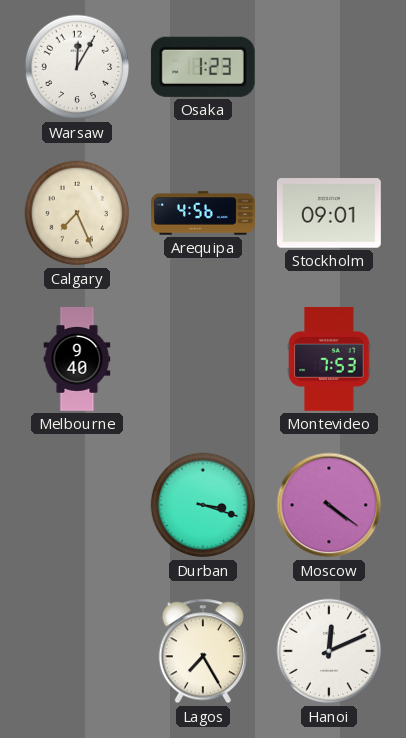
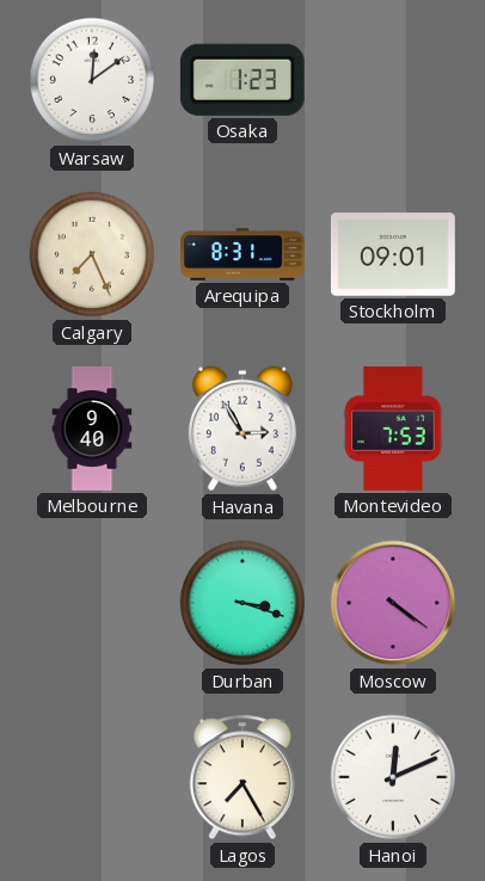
Warsaw: 12:05 -> 12:09 (92, 80)
Arequipa: 4:56 -> 8:31 (244, 254)
Havana: none -> 2:55 (242, 429)
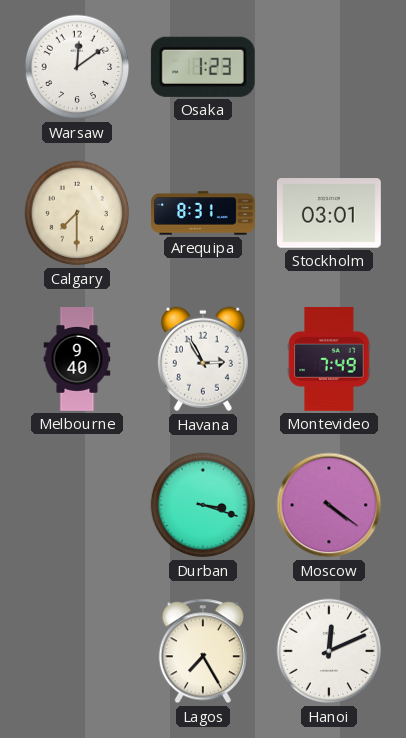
Calgary: 7:26 -> 7:30 (77, 213)
Stockholm: 09:01 -> 03:01 (329, 213)
Montevideo: 7:53 -> 7:49 (329, 359)
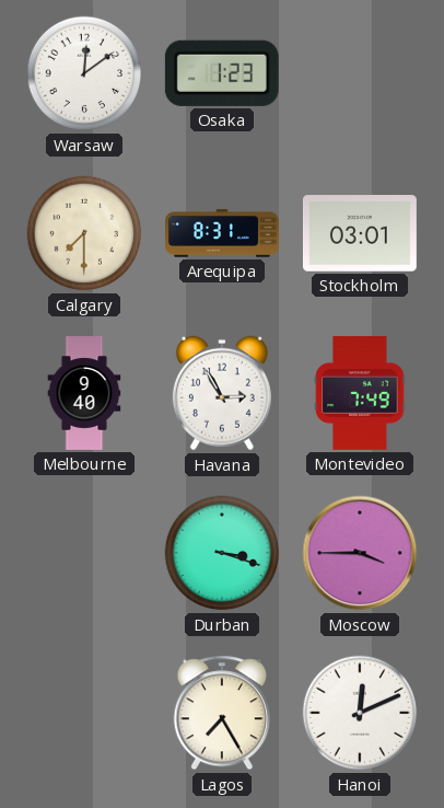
Moscow: 4:21 -> 3:45 (360, 553)
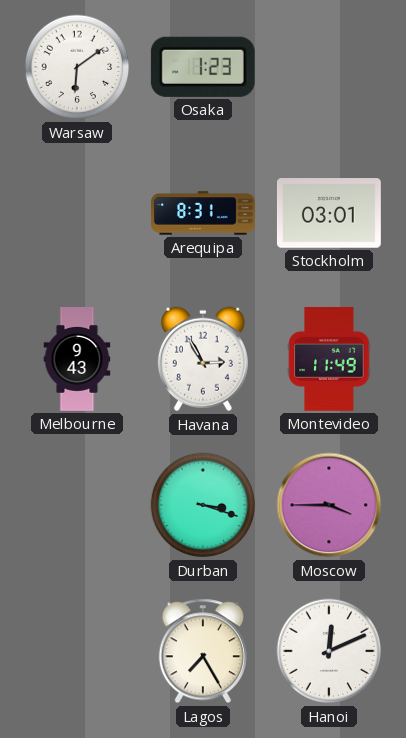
Warsaw: 12:09 -> 6:09 (77, 67)
Calgary: 7:30 -> none (84, 233)
Melbourne: 9:40 -> 9:43 (77, 360)
Montevideo: 7:49 -> 11:49 (329, 359)
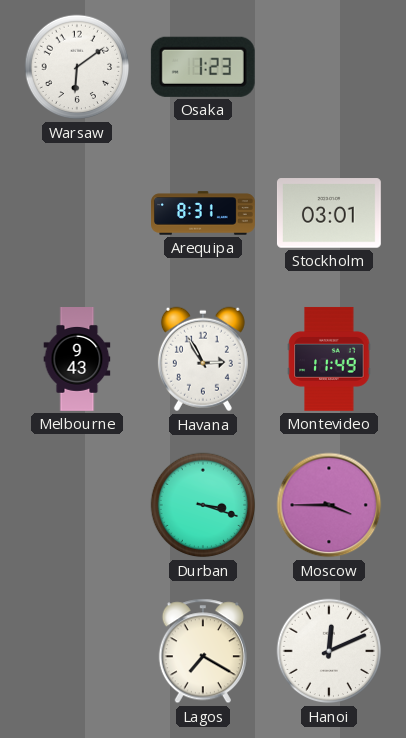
Lagos: 7:25 -> 7:20 (203, 651)
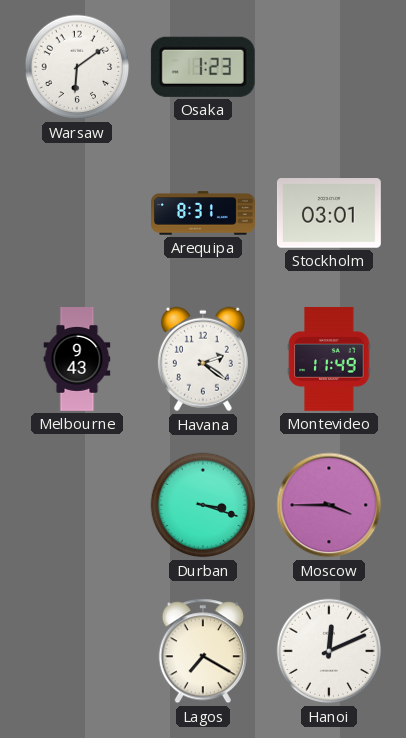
Havana: 2:55 -> 2:21 (203, 359)
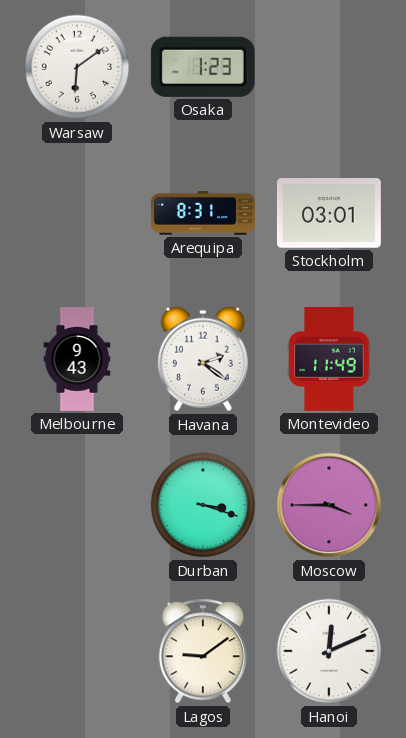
Lagos: 7:20 -> 9:09 (203, 651)
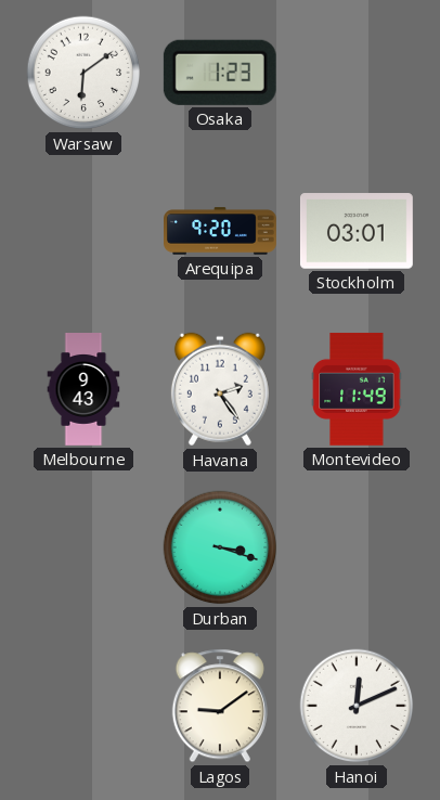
Arequipa: 8:31 -> 9:20 (221, 231)
Havana: 2:21 -> 2:24 (220, 389)
Moscow: 3:45 -> none (329, 505)
